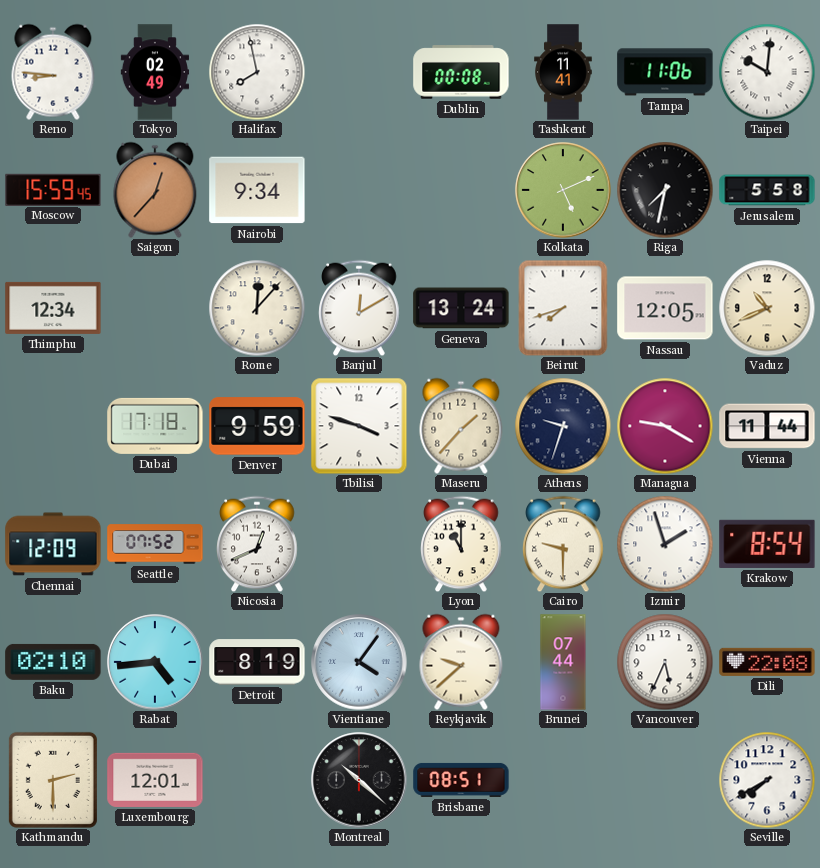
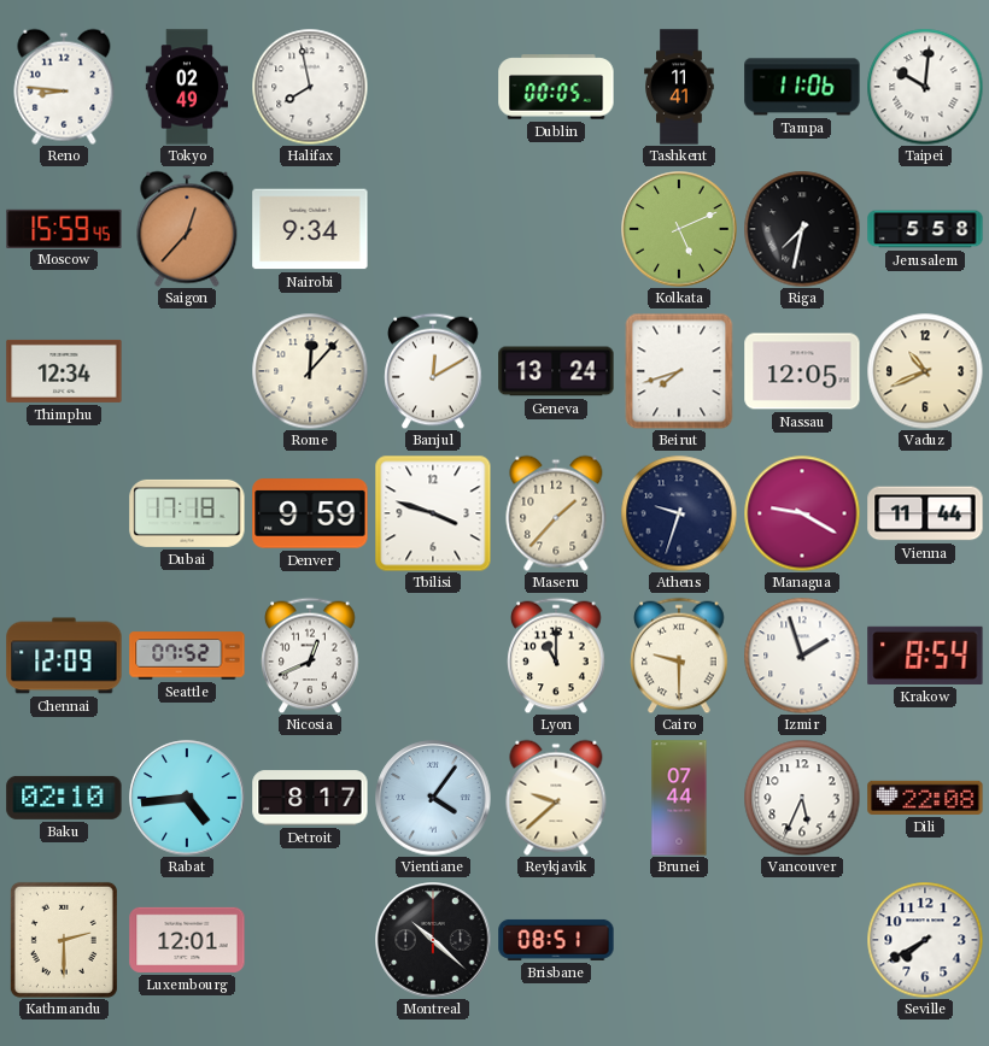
Dublin: 00:08 -> 00:05 (556, 87)
Detroit: 8:19 -> 8:17 (310, 798)
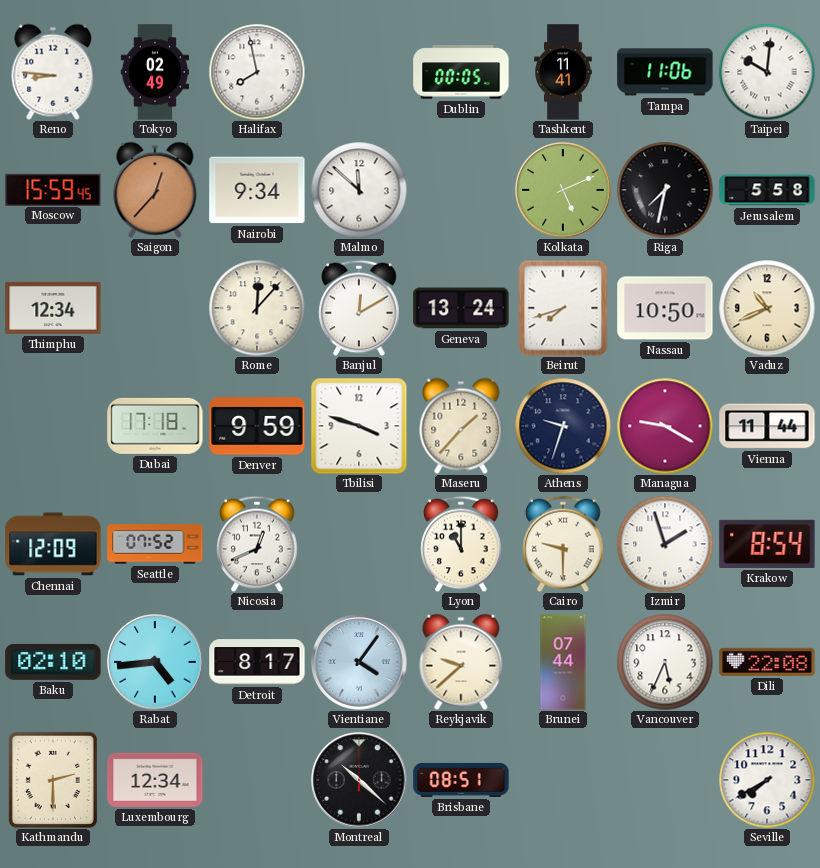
Malmo: none -> 11:52 (359, 190)
Nassau: 12:05 -> 10:50 (665, 308)
Luxembourg: 12:01 -> 12:34 (155, 780)
